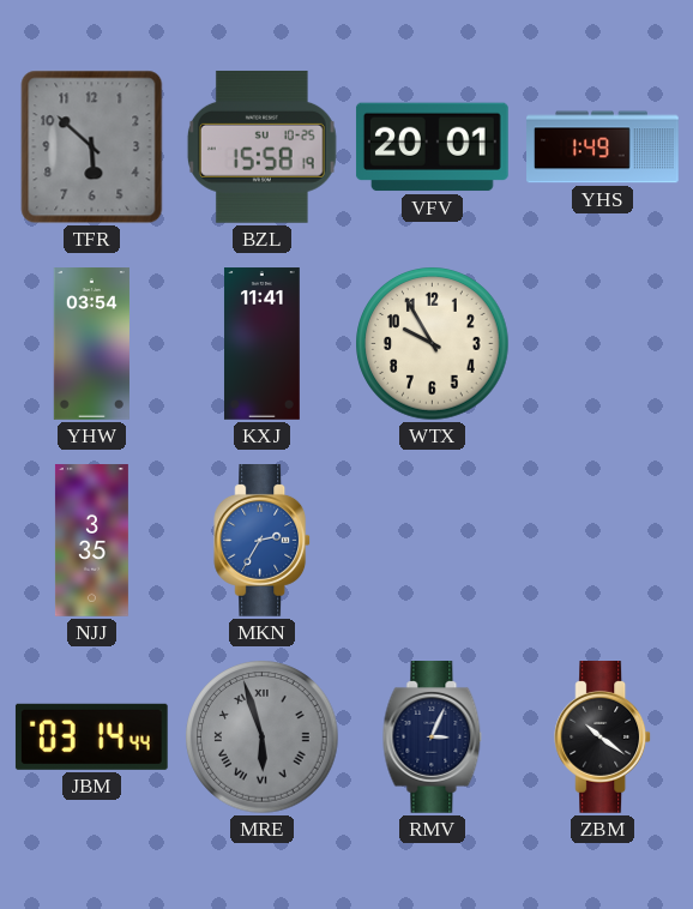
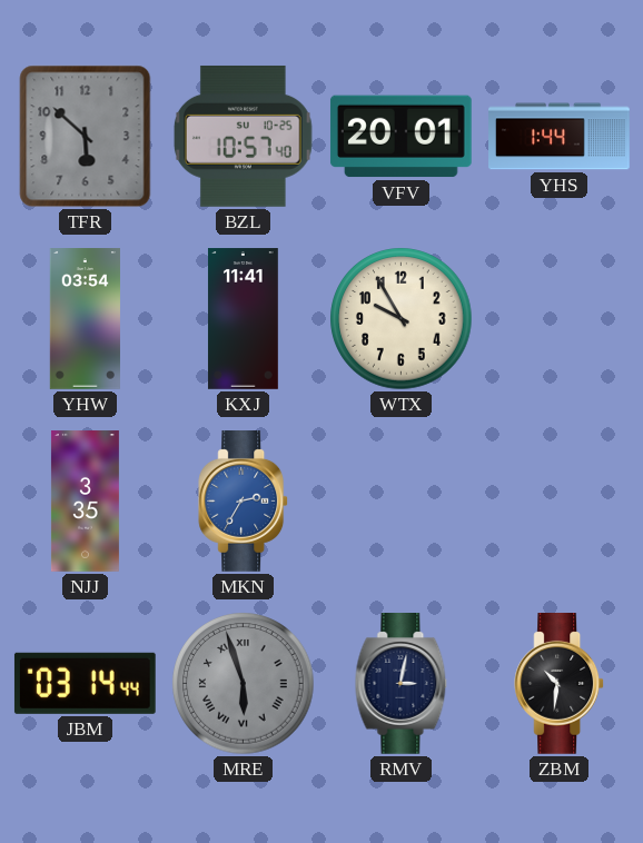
BZL: 15:58 -> 10:57 (243, 136)
YHS: 1:49 -> 1:44 (560, 137)
RMV: 3:04 -> 3:02 (402, 684)
ZBM: 10:21 -> 10:31 (560, 684)
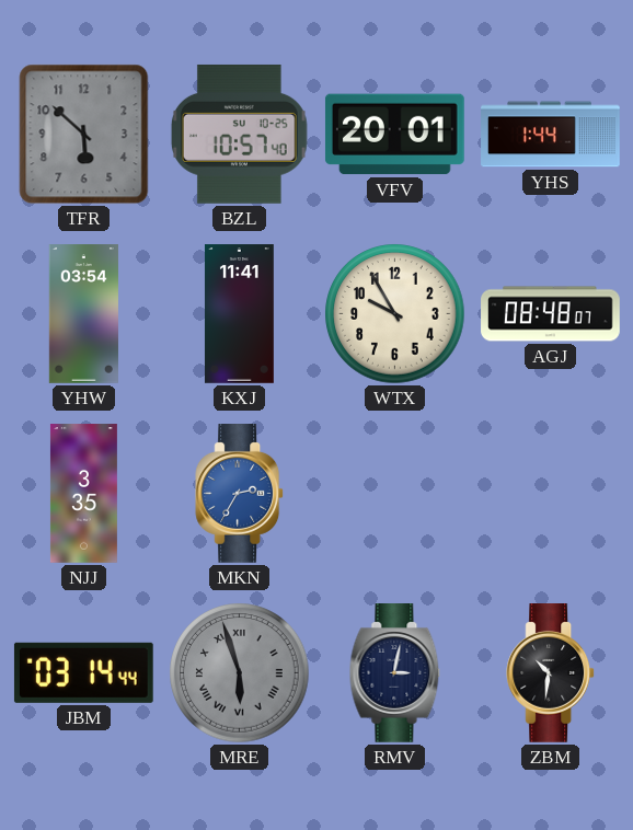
AGJ: none -> 08:48 (551, 314)
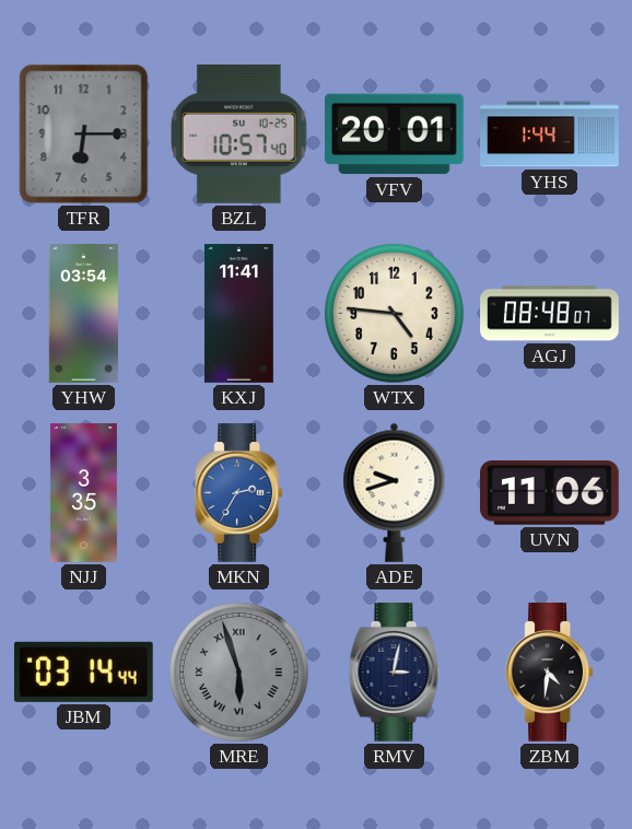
TFR: 5:52 -> 6:15 (84, 135)
WTX: 9:55 -> 4:46 (395, 314)
ADE: none -> 9:42 (395, 492)
UVN: none -> 11:06 (550, 493)
ZBM: 10:31 -> 4:31 (550, 673)
